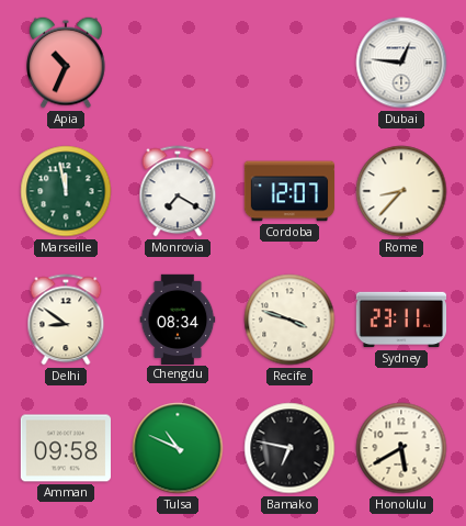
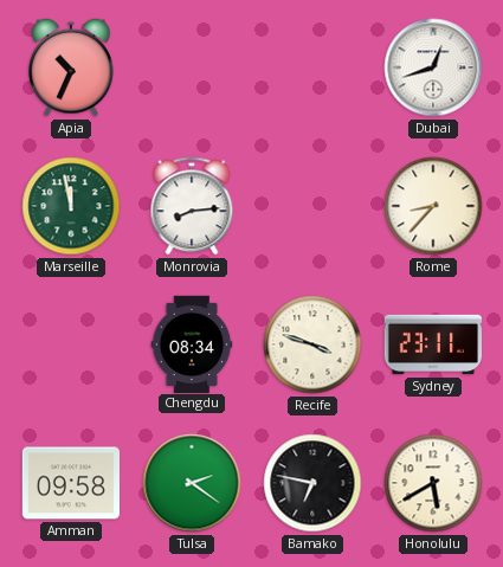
Dubai: 12:46 -> 12:42 (433, 67)
Monrovia: 7:20 -> 8:14 (192, 206)
Cordoba: 12:07 -> none (288, 191)
Delhi: 8:51 -> none (66, 320)
Tulsa: 10:49 -> 2:21 (192, 483)
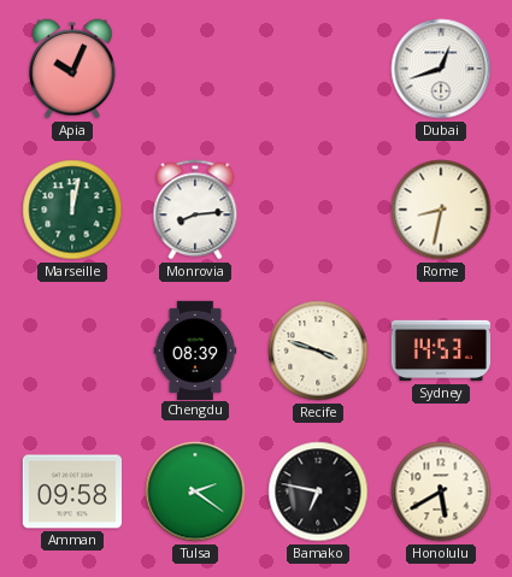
Apia: 10:34 -> 10:04 (72, 69)
Marseille: 11:58 -> 12:02 (72, 210)
Rome: 8:37 -> 8:32 (441, 210)
Chengdu: 08:34 -> 08:39 (195, 349)
Sydney: 23:11 -> 14:53 (441, 351)
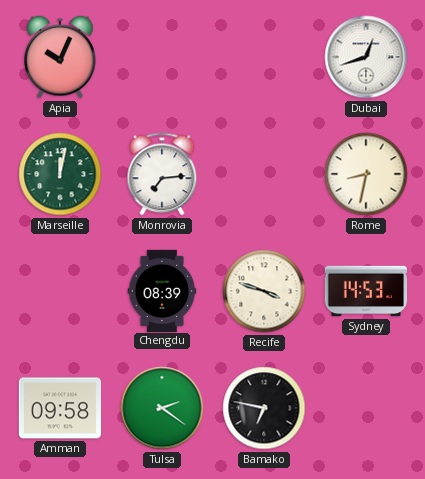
Monrovia: 8:14 -> 7:14 (162, 174)
Honolulu: 5:40 -> none (441, 491)
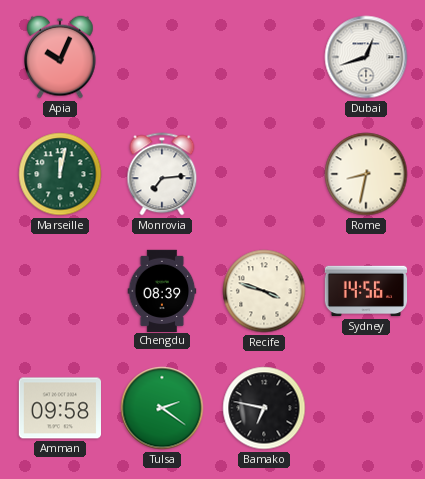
Sydney: 14:53 -> 14:56 (366, 291)
